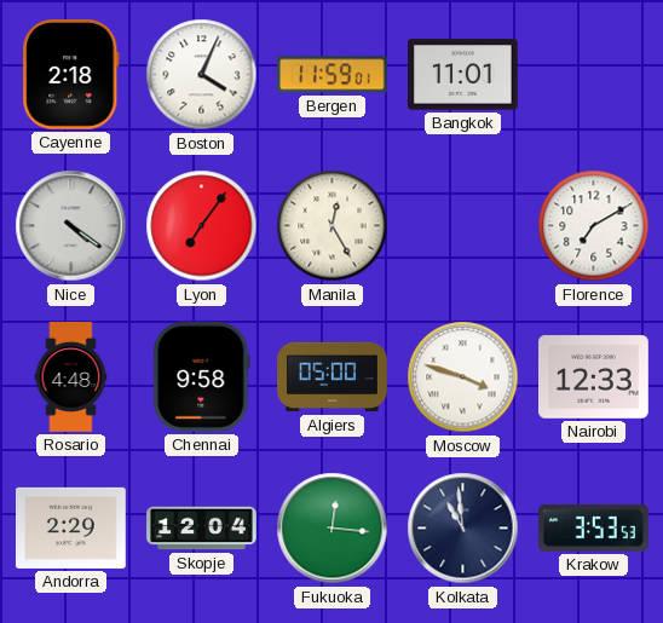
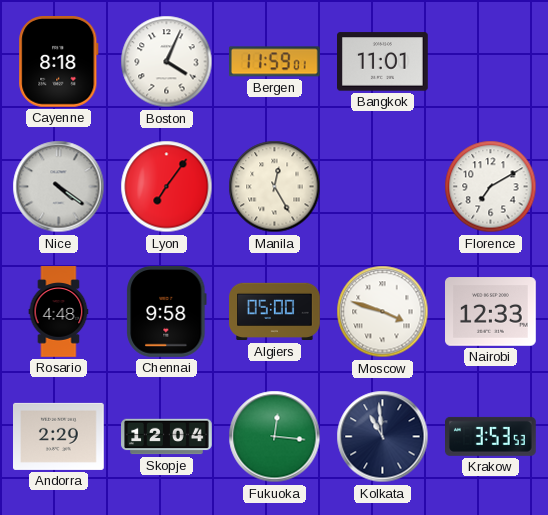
Cayenne: 2:18 -> 8:18 (59, 62)
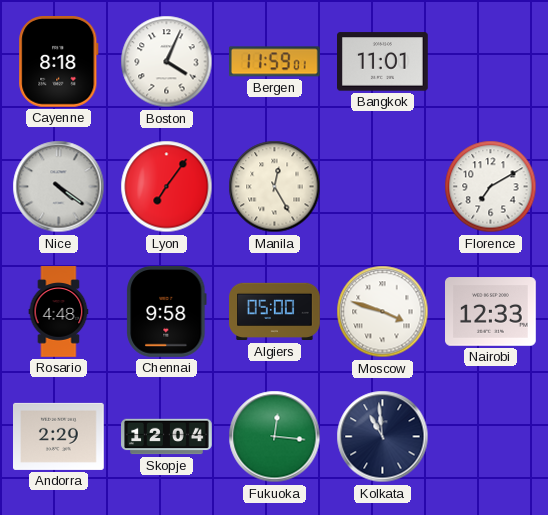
Krakow: 3:53 -> none (491, 436)
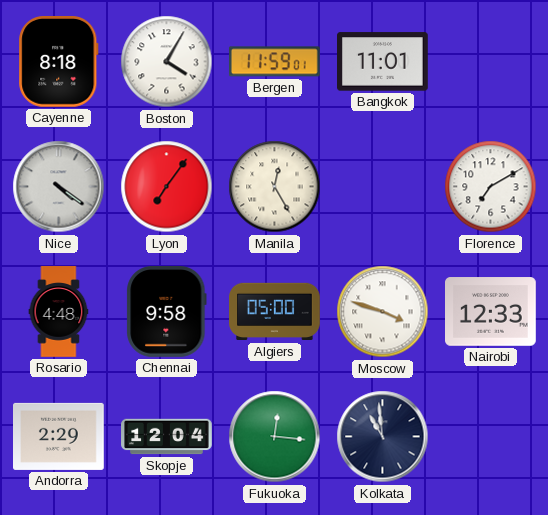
Boston: 4:04 -> 4:05 (167, 62)
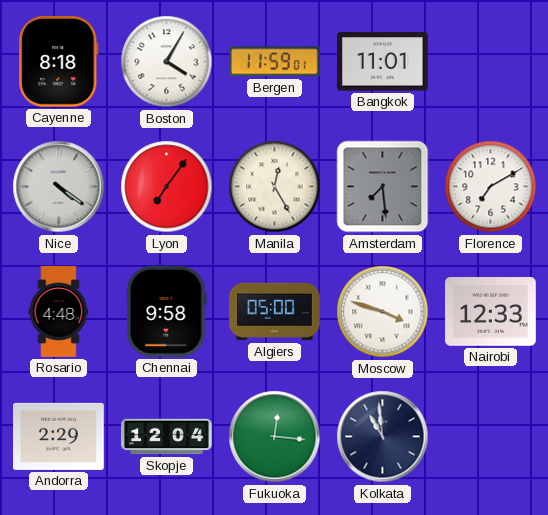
Amsterdam: none -> 7:29 (383, 187)
